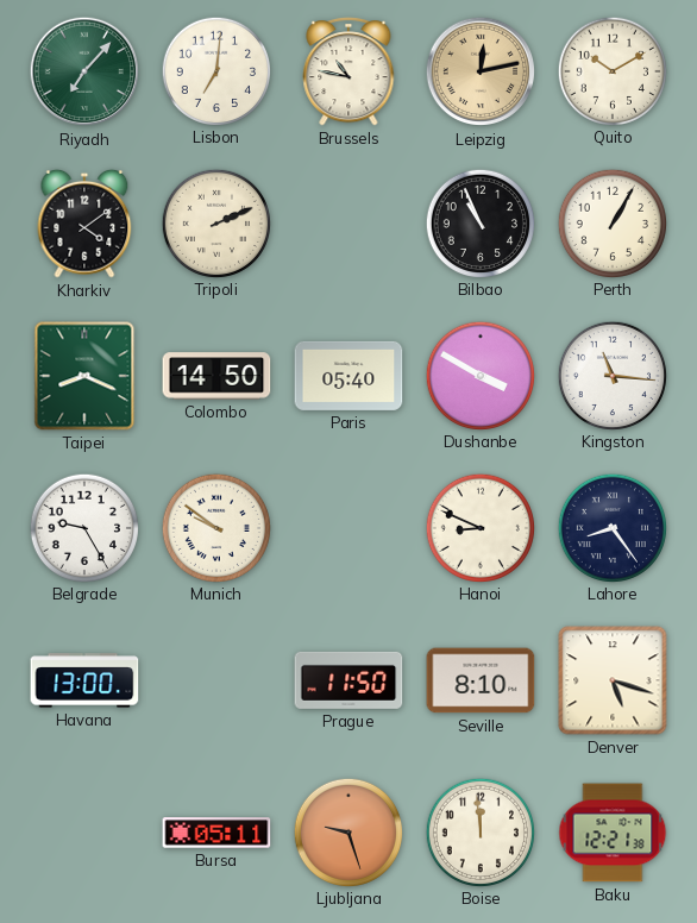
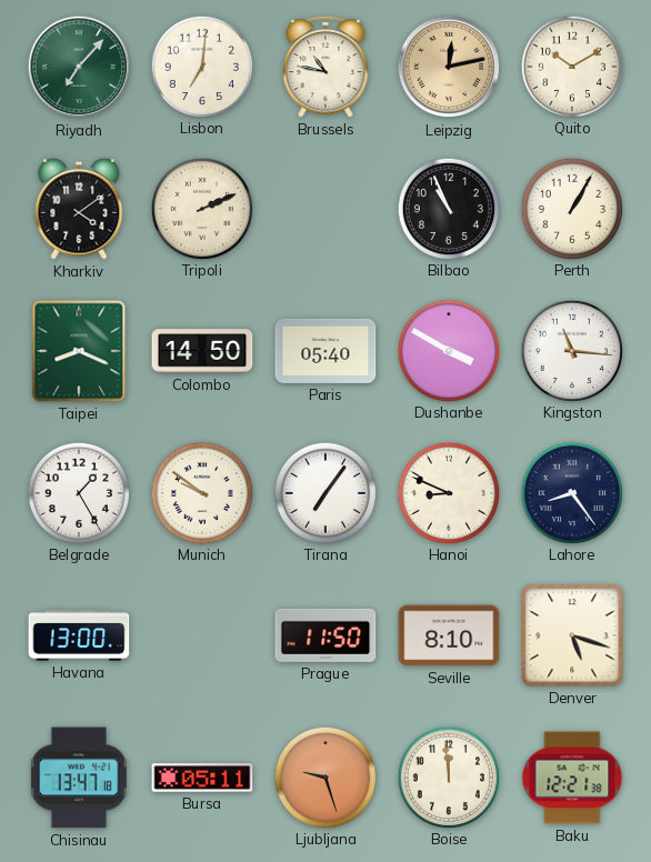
Belgrade: 9:25 -> 1:25 (78, 492)
Tirana: none -> 7:06 (324, 492)
Chisinau: none -> 13:47 (79, 778)
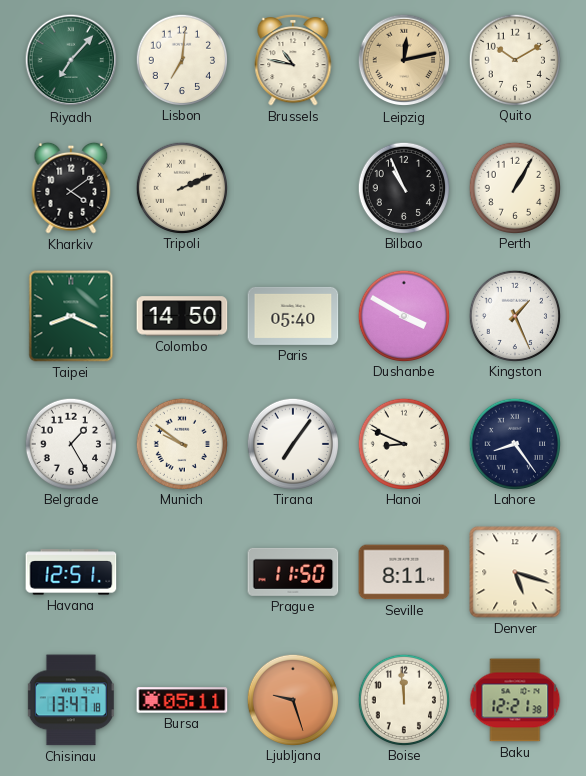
Kingston: 11:16 -> 1:26 (514, 315)
Havana: 13:00 -> 12:51 (71, 572)
Seville: 8:10 -> 8:11 (404, 572)
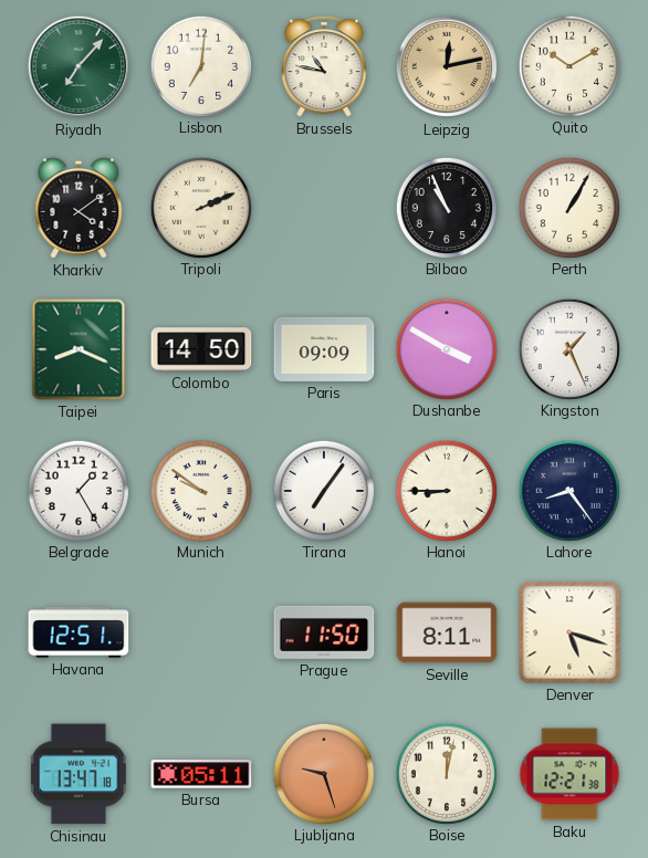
Paris: 05:40 -> 09:09 (324, 349)
Hanoi: 8:49 -> 8:45 (446, 490)
Boise: 11:59 -> 12:02 (446, 773)
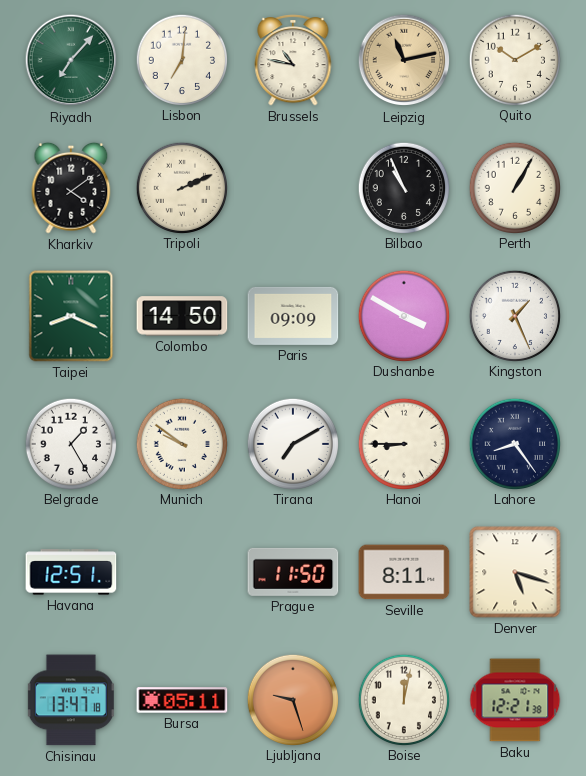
Leipzig: 12:13 -> 11:13 (403, 60)
Tirana: 7:06 -> 7:10 (292, 443)
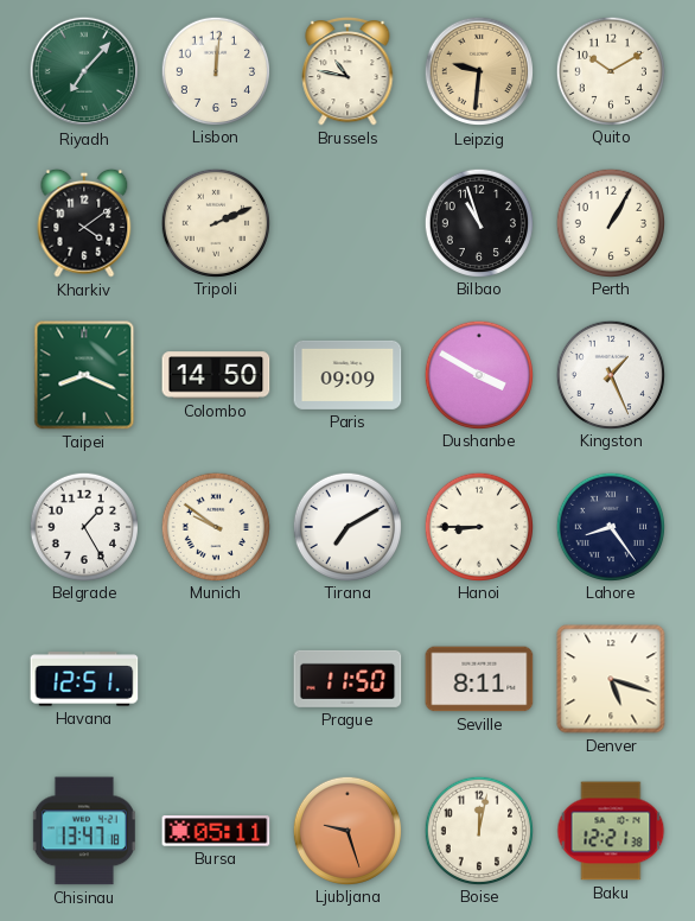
Lisbon: 7:01 -> 12:01 (215, 70)
Leipzig: 11:13 -> 9:31 (478, 71)
Bilbao: 10:56 -> 10:57 (478, 222)
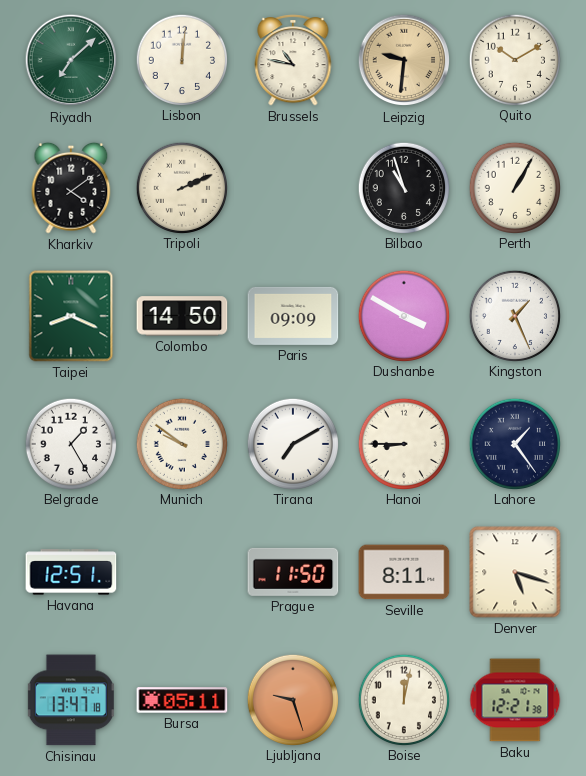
Riyadh: 7:07 -> 7:08 (70, 60)
Lahore: 8:24 -> 1:24 (514, 443)
